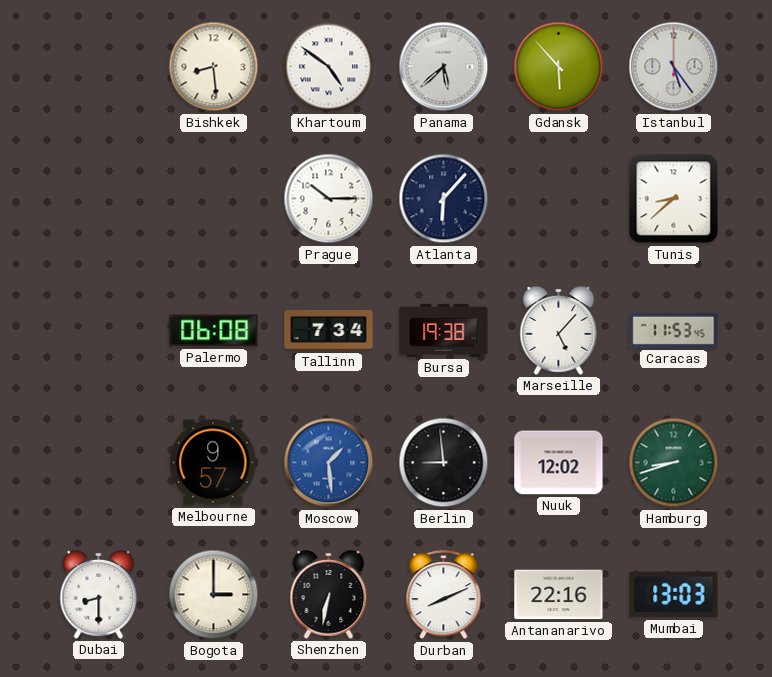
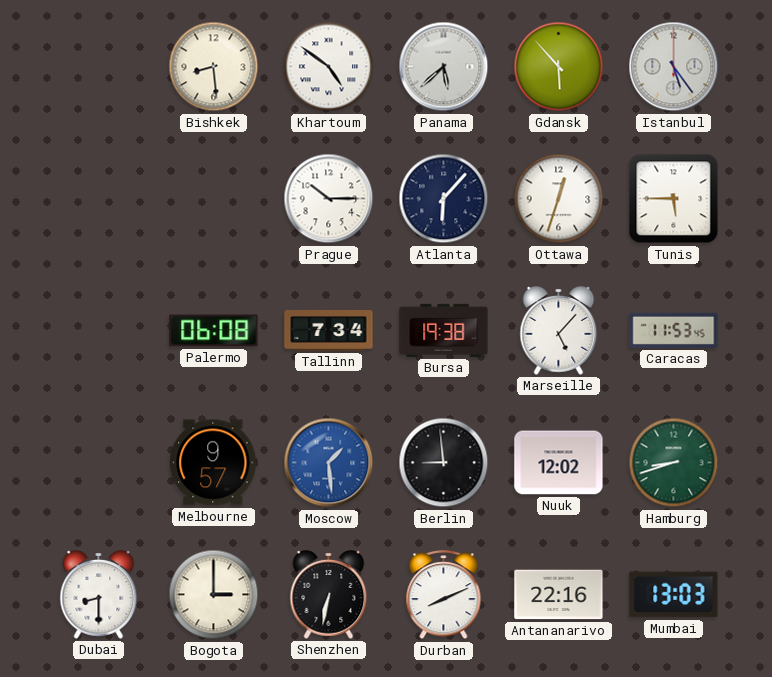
Ottawa: none -> 12:33 (559, 199)
Tunis: 8:38 -> 5:45 (674, 199)
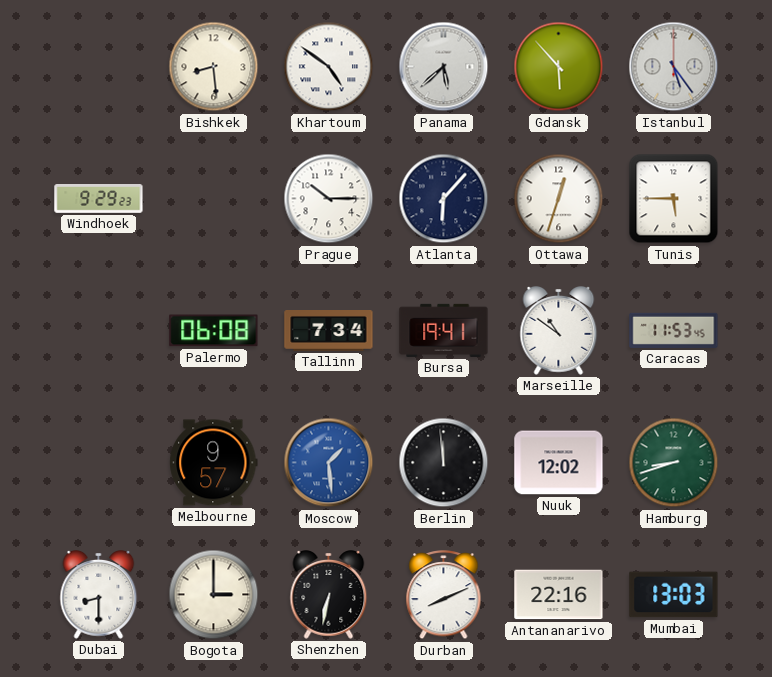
Windhoek: none -> 9:29 (99, 199)
Bursa: 19:38 -> 19:41 (444, 330)
Marseille: 5:07 -> 10:51 (559, 331)
Berlin: 8:59 -> 11:59 (444, 463)
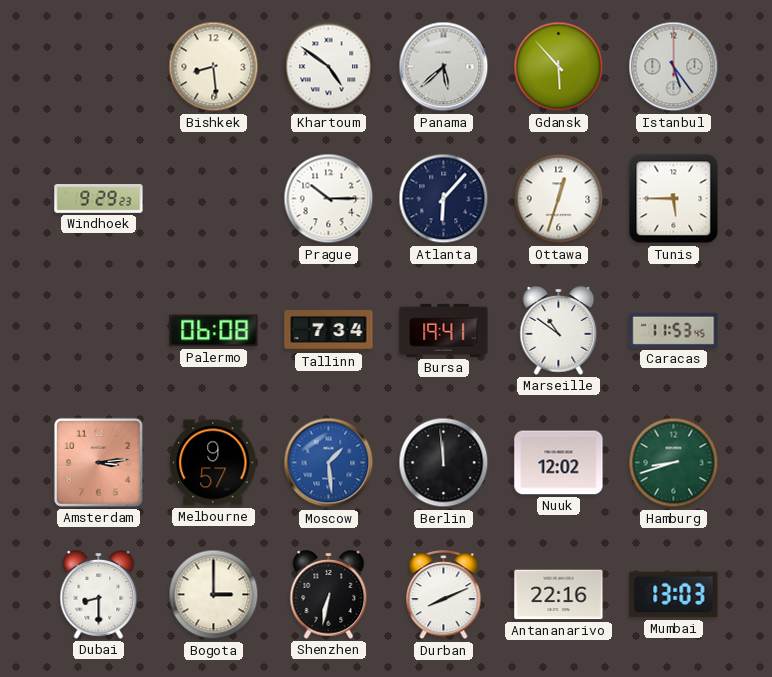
Amsterdam: none -> 3:14 (98, 462)
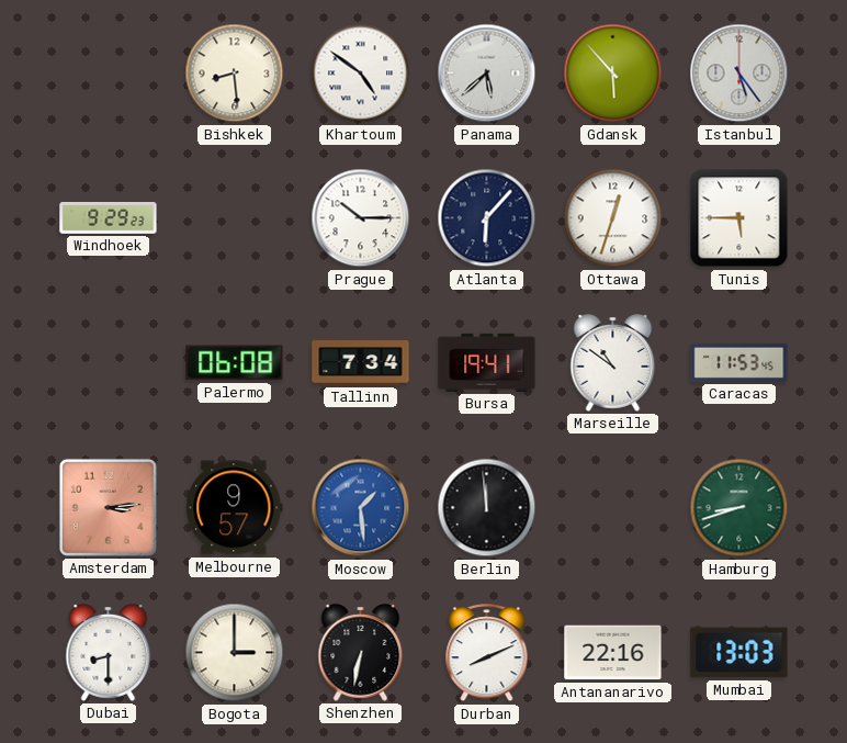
Nuuk: 12:02 -> none (559, 463)
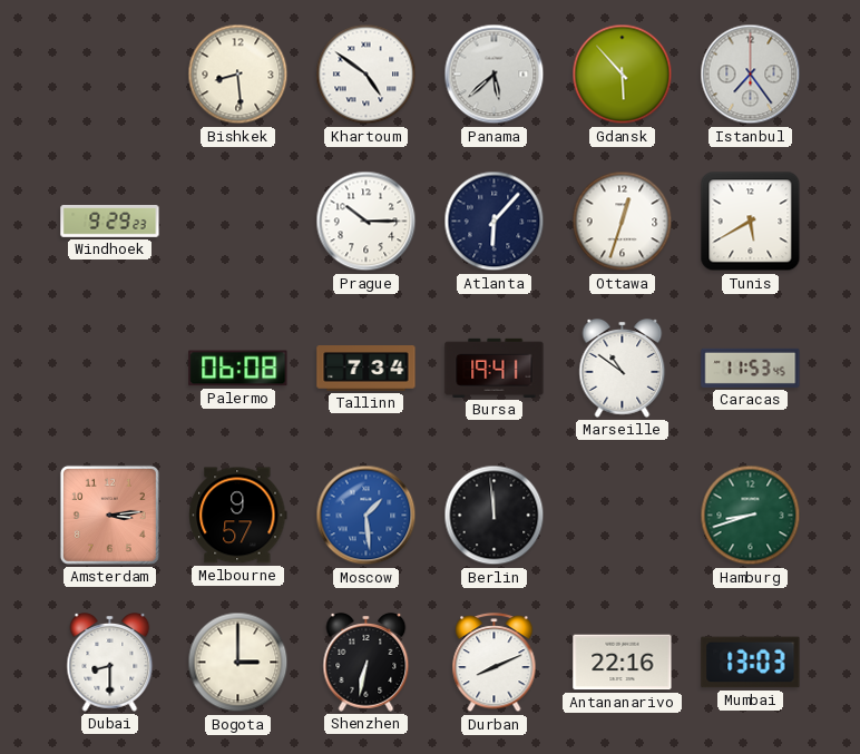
Istanbul: 5:24 -> 7:24 (751, 75)
Tunis: 5:45 -> 5:40 (751, 222)
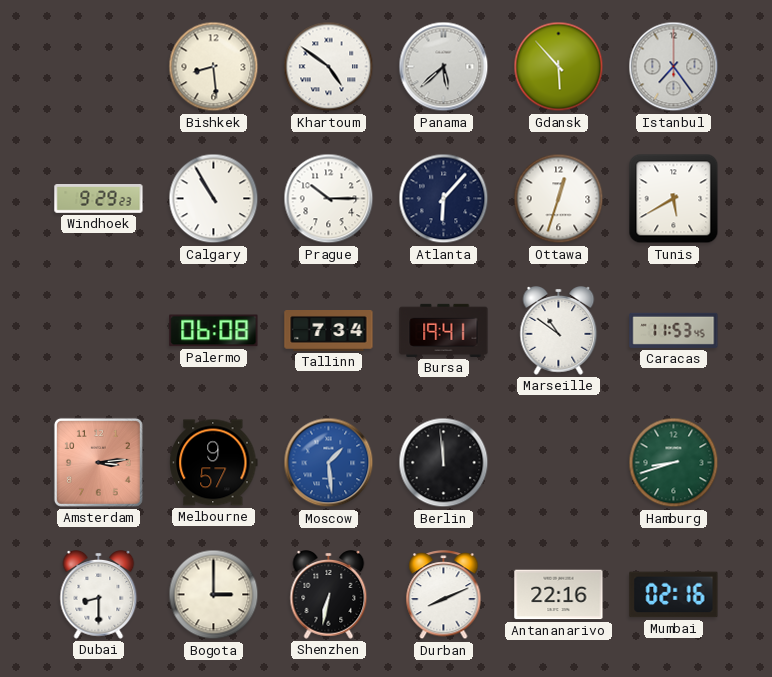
Calgary: none -> 10:55 (214, 199)
Mumbai: 13:03 -> 02:16 (674, 595)
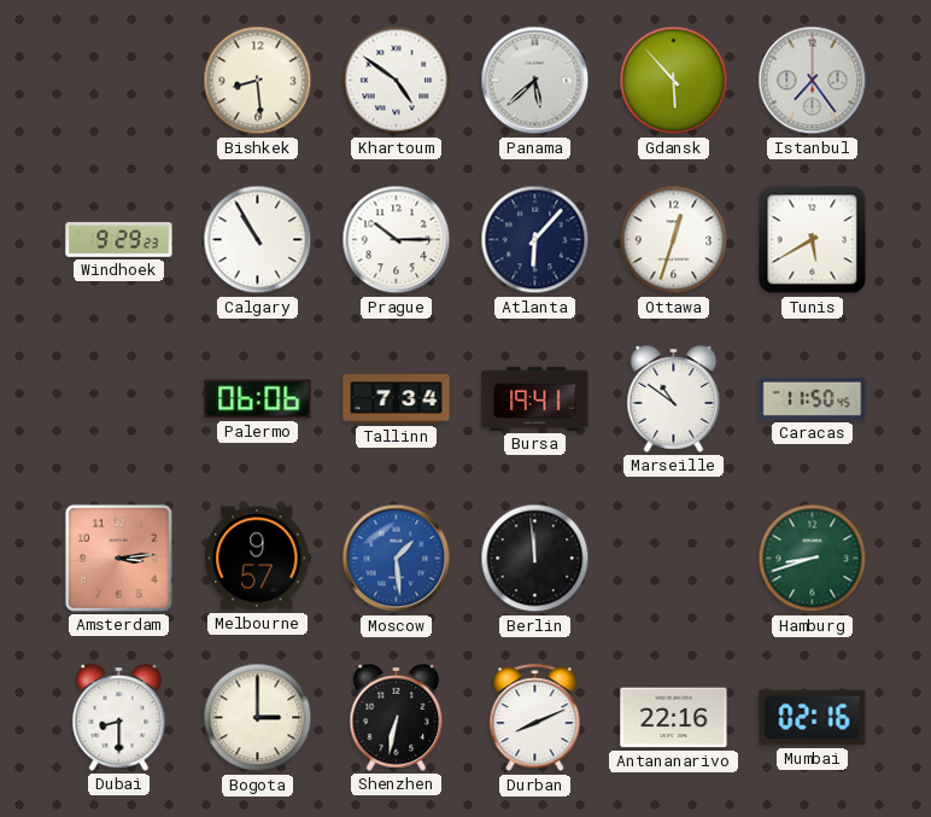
Palermo: 06:08 -> 06:06 (258, 399)
Caracas: 11:53 -> 11:50 (813, 398)
